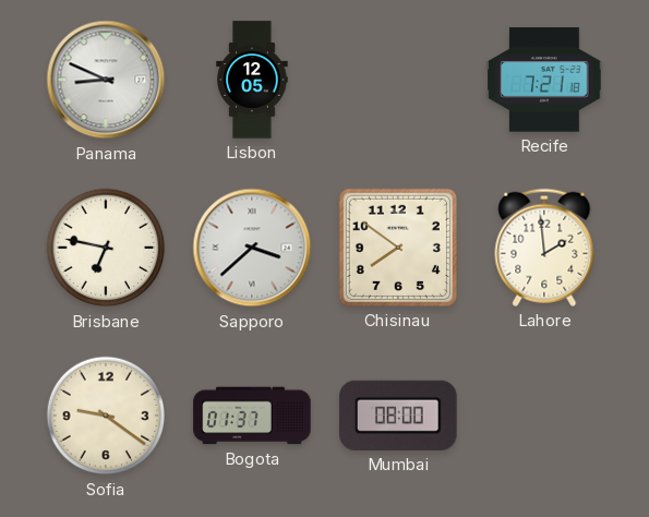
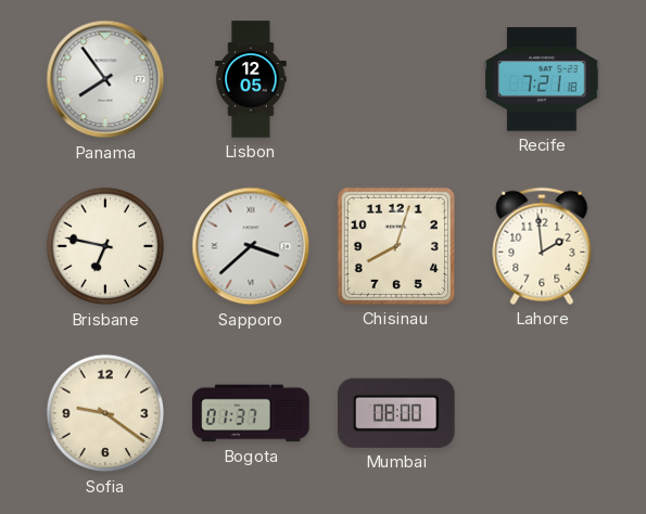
Panama: 8:49 -> 7:54 (105, 79)
Chisinau: 7:51 -> 8:03 (396, 246)
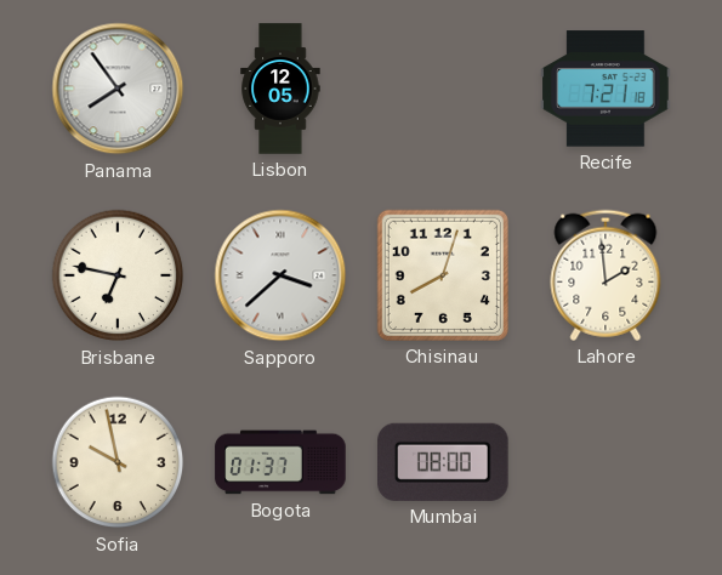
Sofia: 9:21 -> 9:58 (118, 462)
